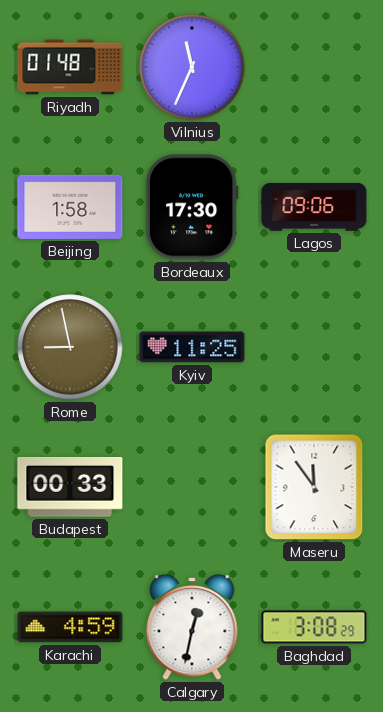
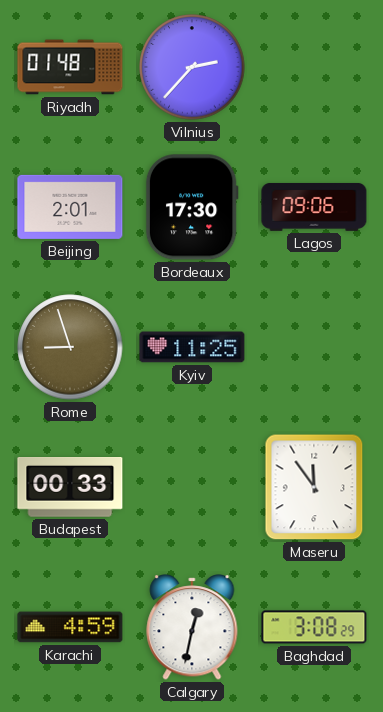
Vilnius: 11:34 -> 2:37 (192, 67)
Beijing: 1:58 -> 2:01 (70, 207)
Rome: 8:58 -> 8:57 (70, 347)
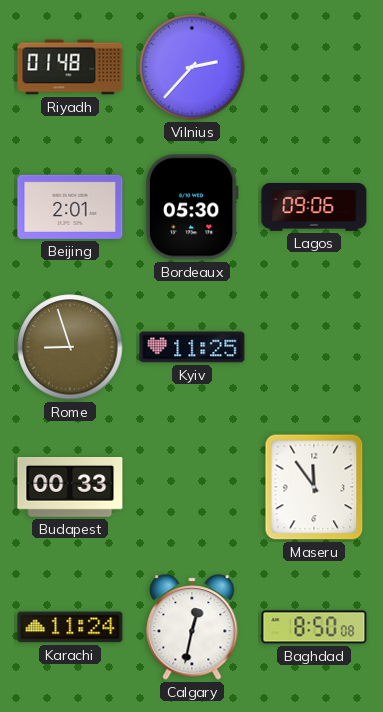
Bordeaux: 17:30 -> 05:30 (192, 207)
Karachi: 4:59 -> 11:24 (70, 627)
Baghdad: 3:08 -> 8:50 (314, 627)
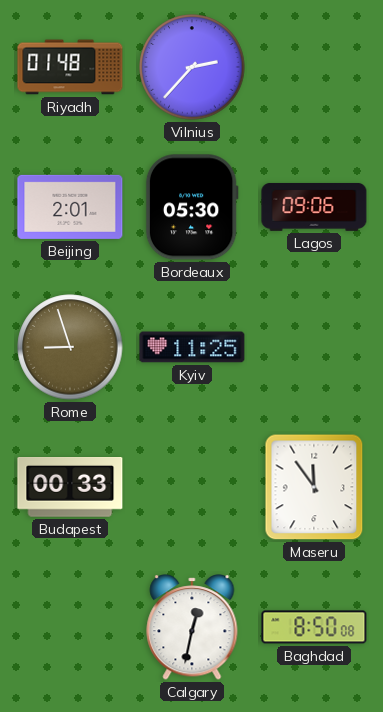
Karachi: 11:24 -> none (70, 627)
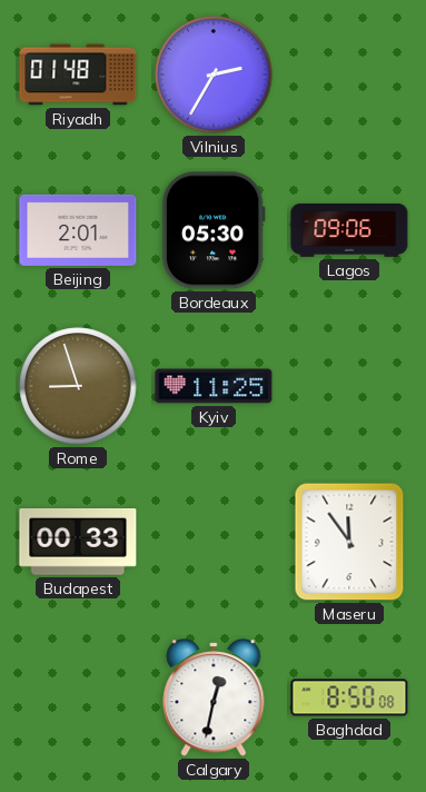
Vilnius: 2:37 -> 2:35 (214, 75)
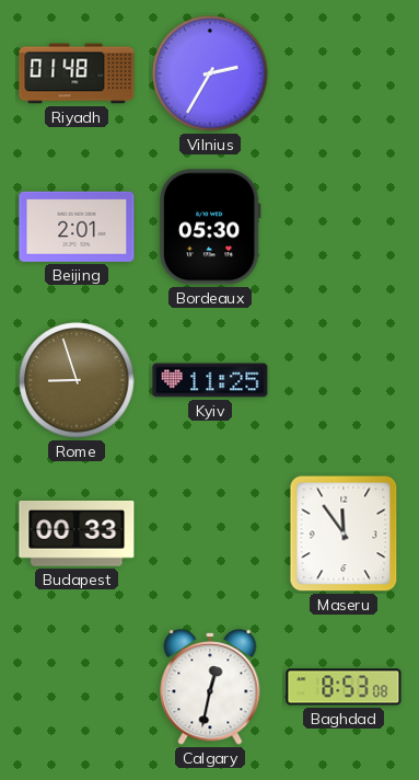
Lagos: 09:06 -> none (349, 230)
Baghdad: 8:50 -> 8:53 (344, 687)
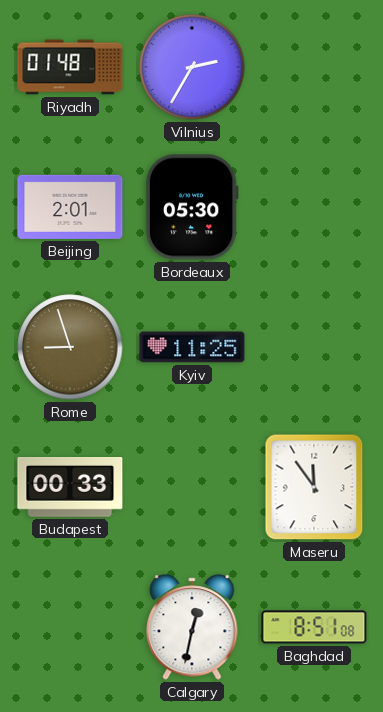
Baghdad: 8:53 -> 8:51 (314, 627)
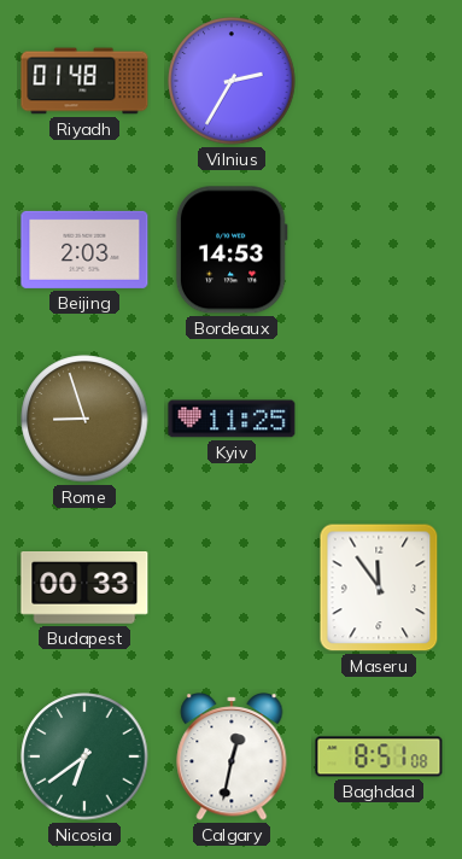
Beijing: 2:01 -> 2:03 (84, 250)
Bordeaux: 05:30 -> 14:53 (232, 250)
Nicosia: none -> 6:39 (84, 756)
